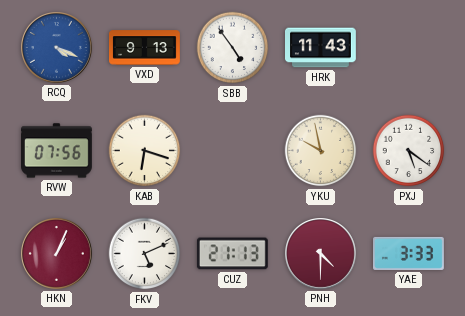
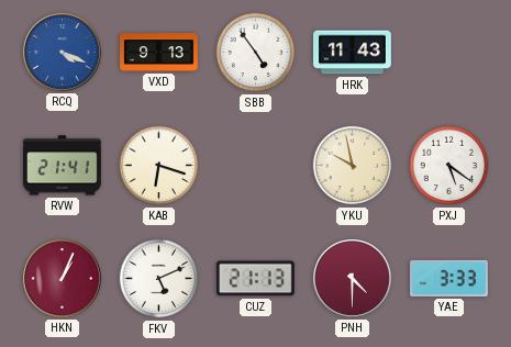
RVW: 07:56 -> 21:41 (63, 166)
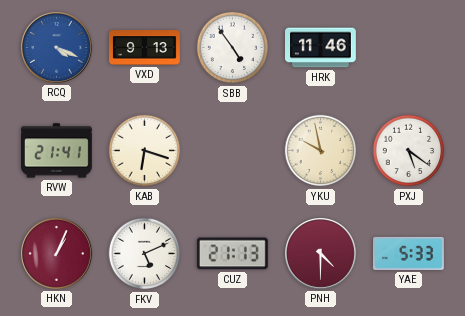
HRK: 11:43 -> 11:46 (321, 48)
YAE: 3:33 -> 5:33 (409, 253)
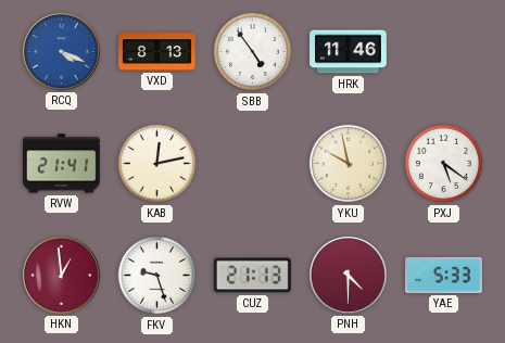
VXD: 9:13 -> 8:13 (157, 52)
KAB: 6:18 -> 12:13 (157, 164)
HKN: 1:04 -> 12:59 (62, 276)
FKV: 5:11 -> 9:27 (157, 276)
